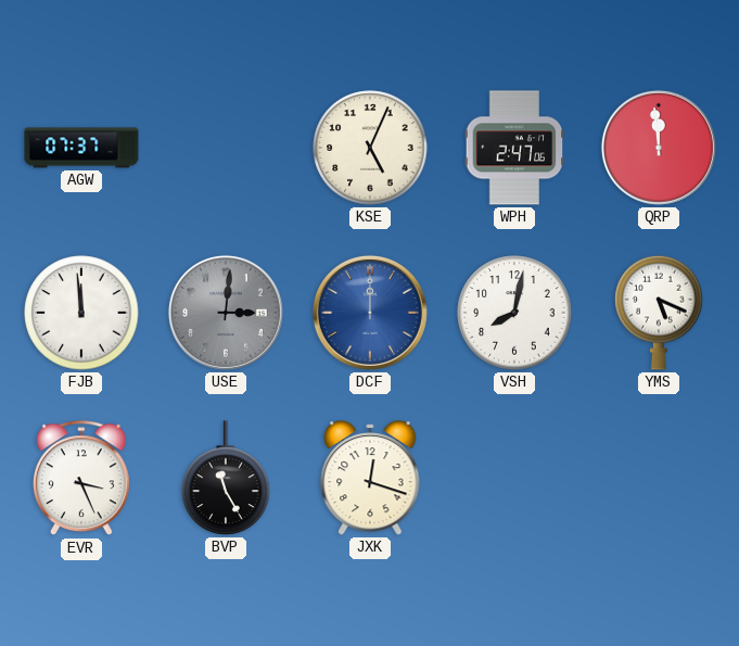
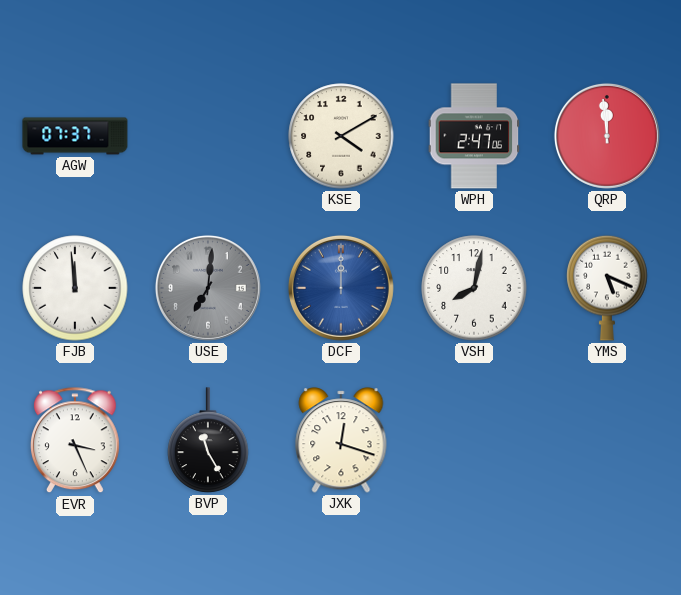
KSE: 5:04 -> 4:10 (341, 136)
USE: 3:01 -> 7:01 (208, 288)
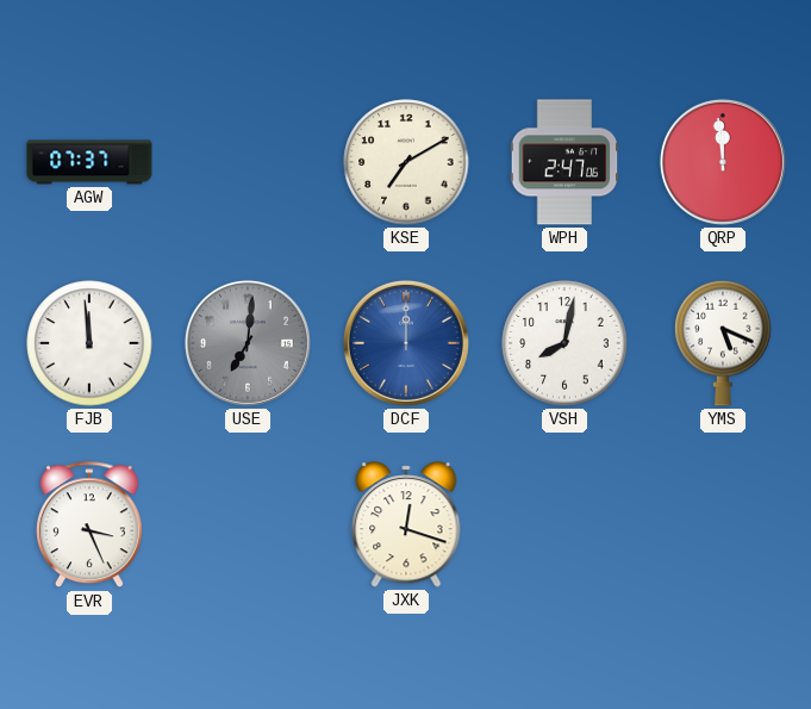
KSE: 4:10 -> 7:10 (406, 162)
BVP: 11:25 -> none (208, 440)
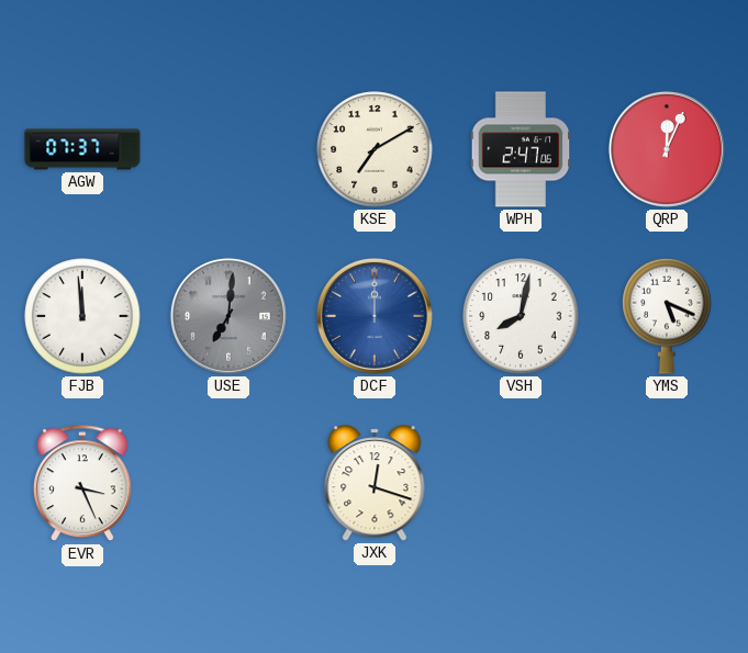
QRP: 11:59 -> 12:04 (667, 149)
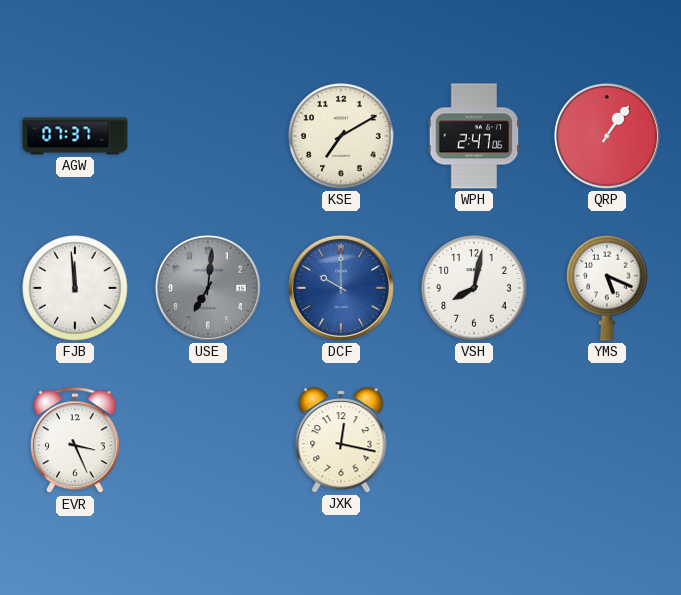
QRP: 12:04 -> 1:06 (607, 136)
DCF: 12:00 -> 10:00 (341, 288)
JXK: 12:18 -> 12:17 (341, 440)
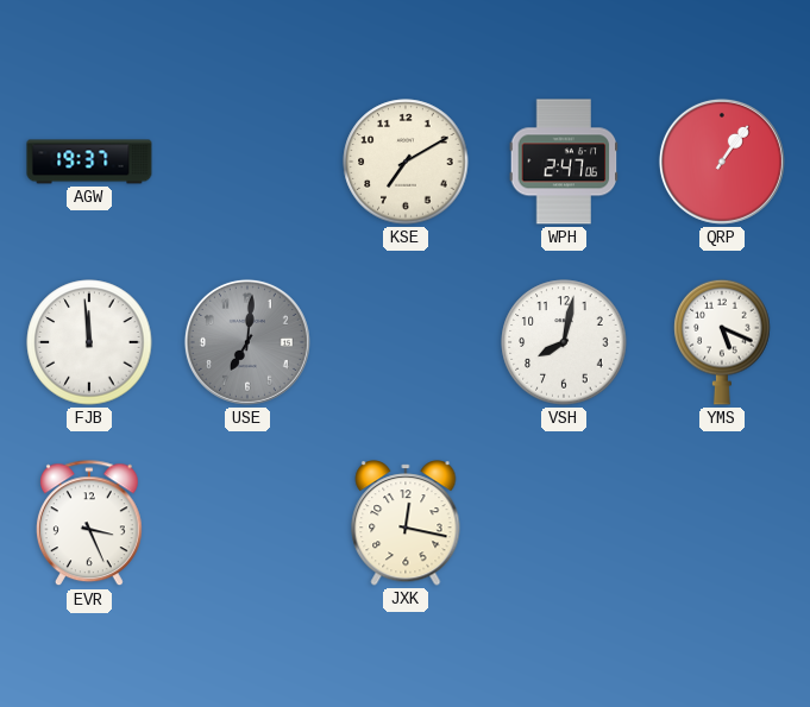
AGW: 07:37 -> 19:37 (89, 162)
DCF: 10:00 -> none (341, 288)
